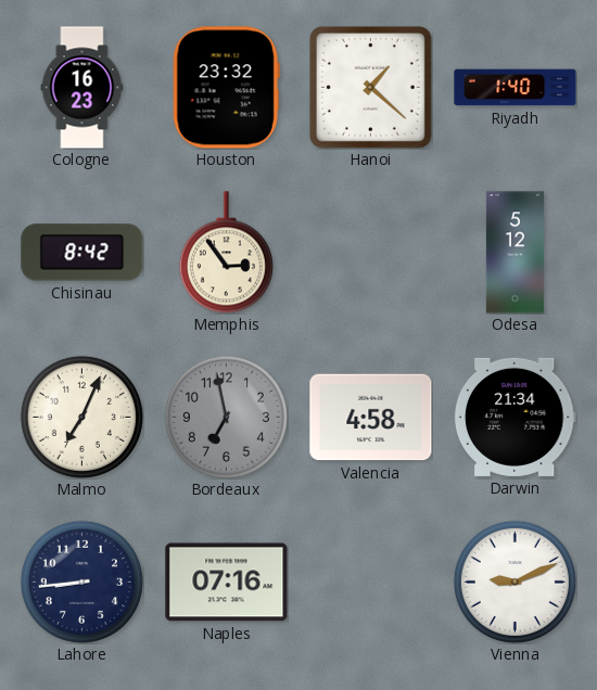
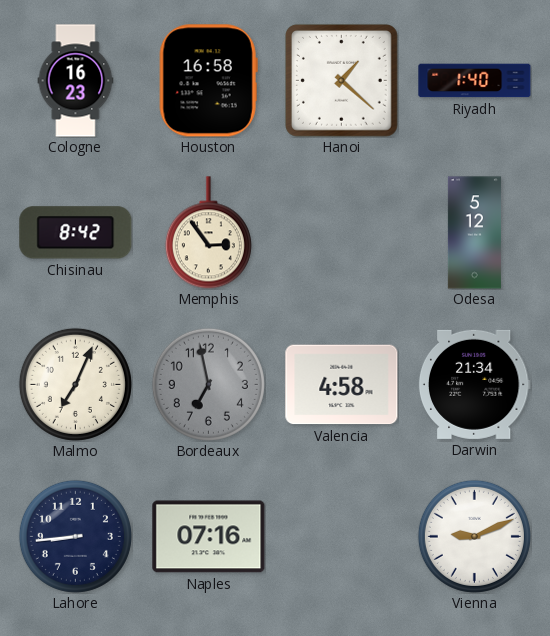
Houston: 23:32 -> 16:58 (208, 81)
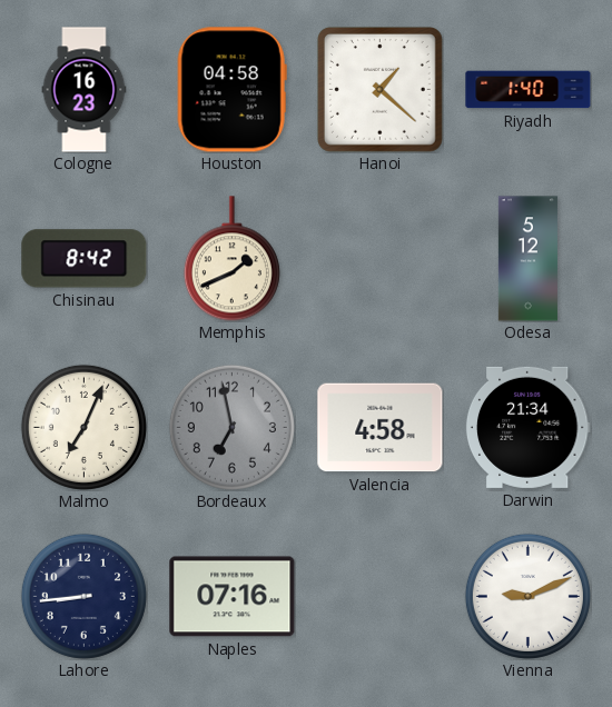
Houston: 16:58 -> 04:58 (231, 90)
Memphis: 2:54 -> 1:41 (231, 259)
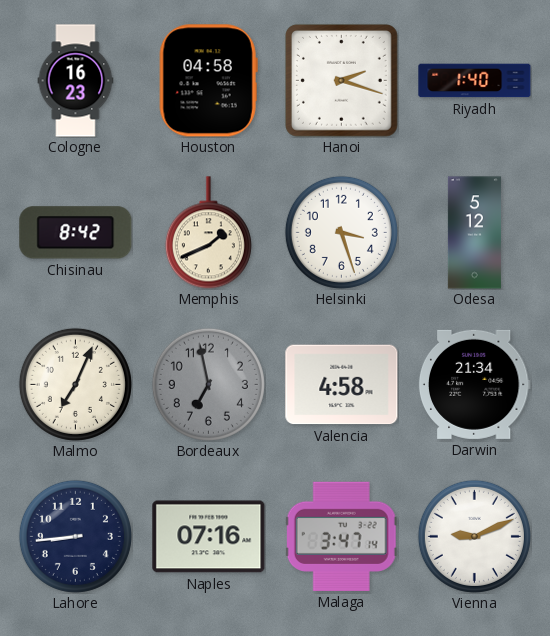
Hanoi: 1:22 -> 2:18 (341, 80)
Helsinki: none -> 3:27 (341, 232)
Malaga: none -> 3:47 (341, 536)
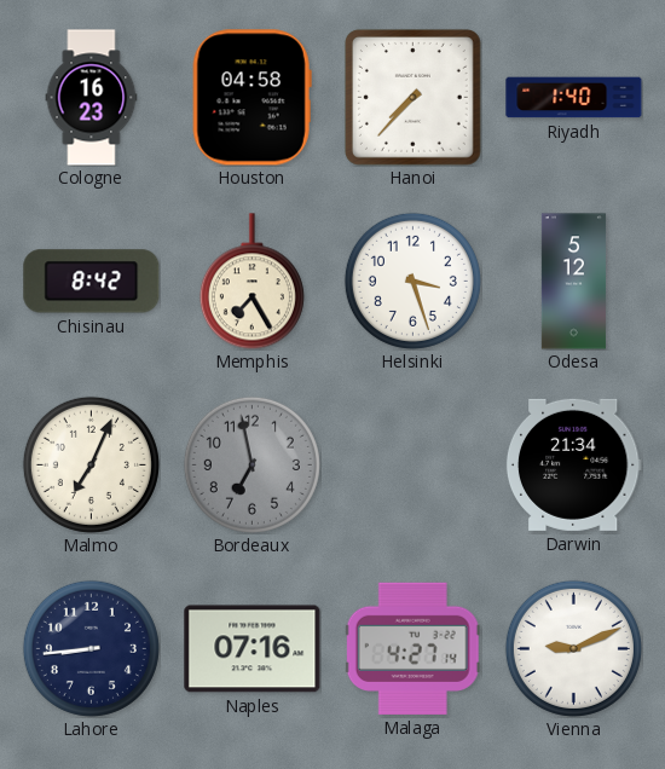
Hanoi: 2:18 -> 7:37 (412, 97)
Memphis: 1:41 -> 7:25 (251, 282)
Valencia: 4:58 -> none (342, 385)
Malaga: 3:47 -> 4:27 (412, 648)
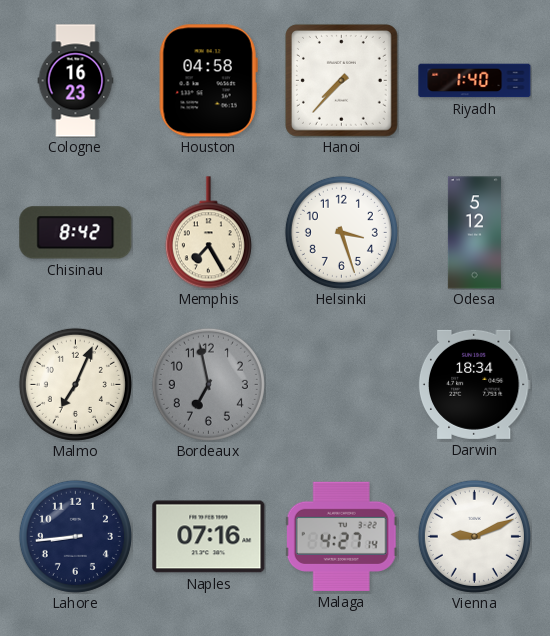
Darwin: 21:34 -> 18:34 (474, 384)
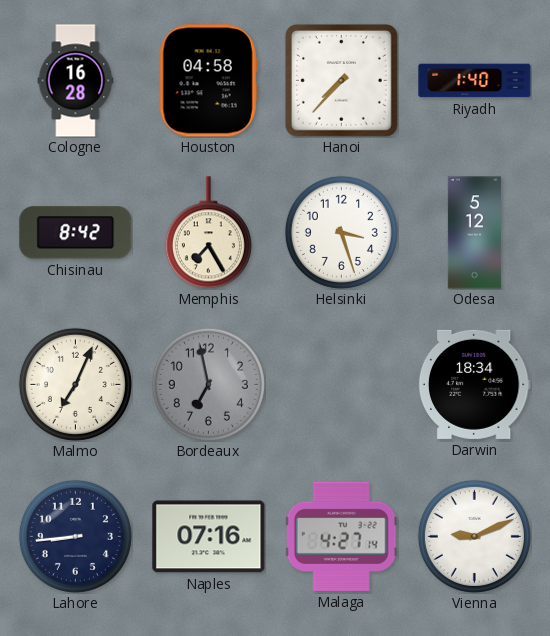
Cologne: 16:23 -> 16:28 (76, 81)
